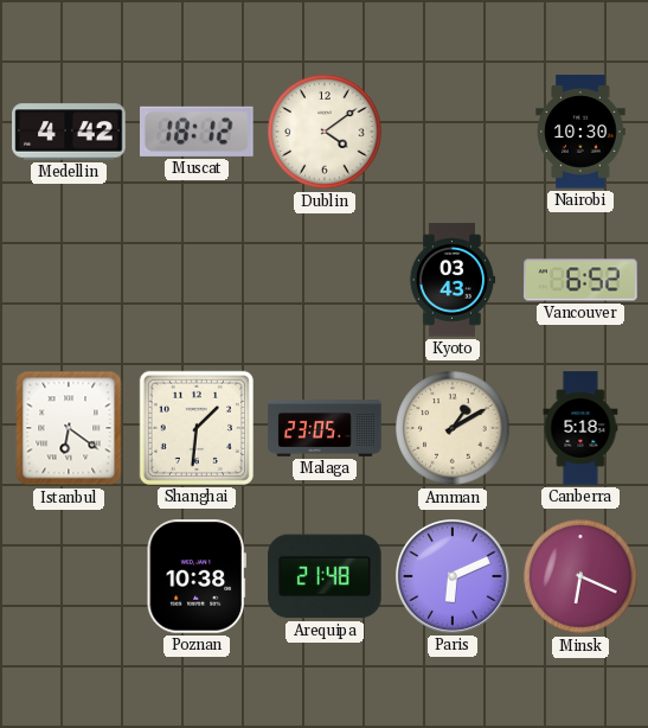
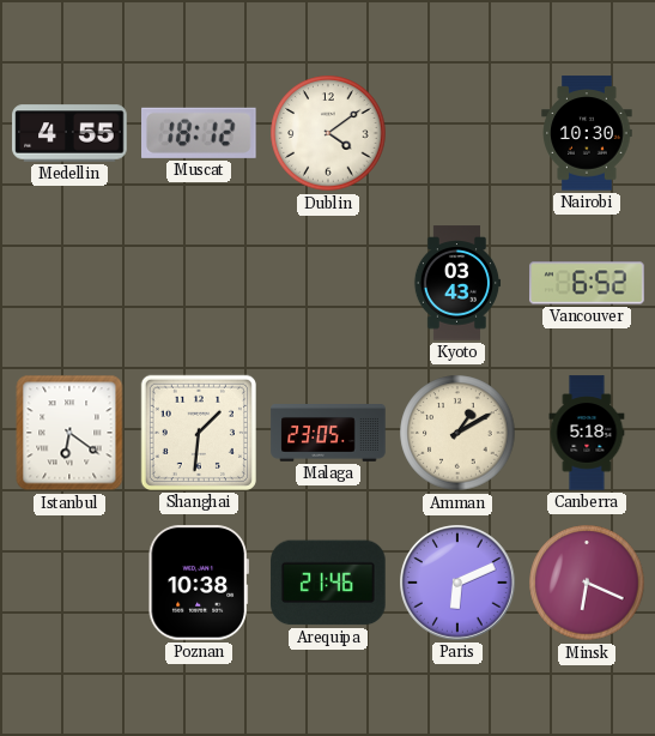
Medellin: 4:42 -> 4:55 (69, 133)
Arequipa: 21:48 -> 21:46 (328, 583)
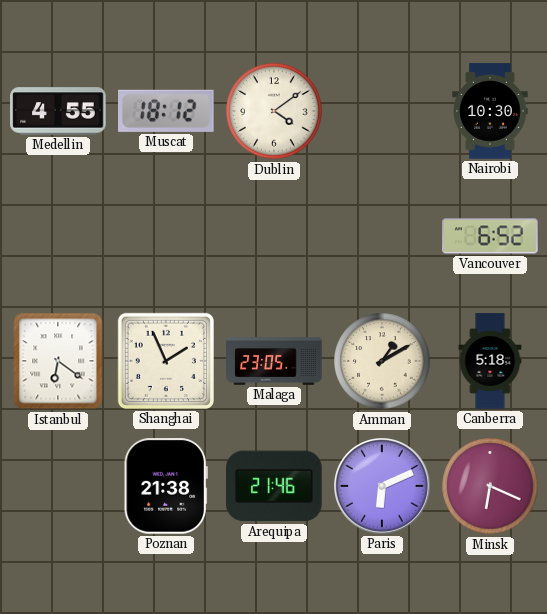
Kyoto: 03:43 -> none (457, 283)
Shanghai: 1:31 -> 1:56 (166, 361)
Poznan: 10:38 -> 21:38 (166, 486)
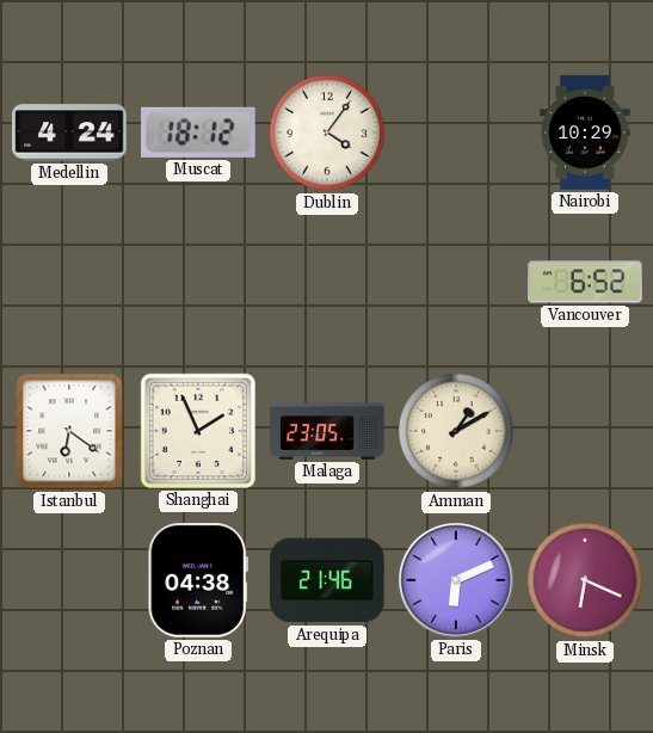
Medellin: 4:55 -> 4:24 (69, 133)
Dublin: 4:09 -> 4:06 (327, 133)
Nairobi: 10:30 -> 10:29 (585, 133)
Canberra: 5:18 -> none (490, 361)
Poznan: 21:38 -> 04:38 (198, 580)
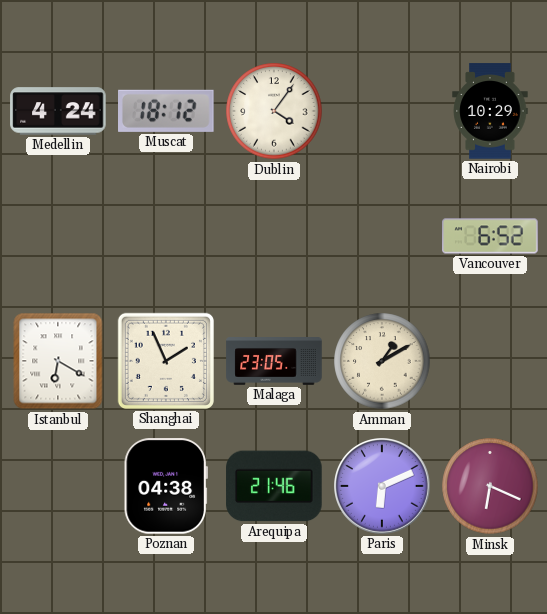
Istanbul: 6:21 -> 6:20 (58, 361)
